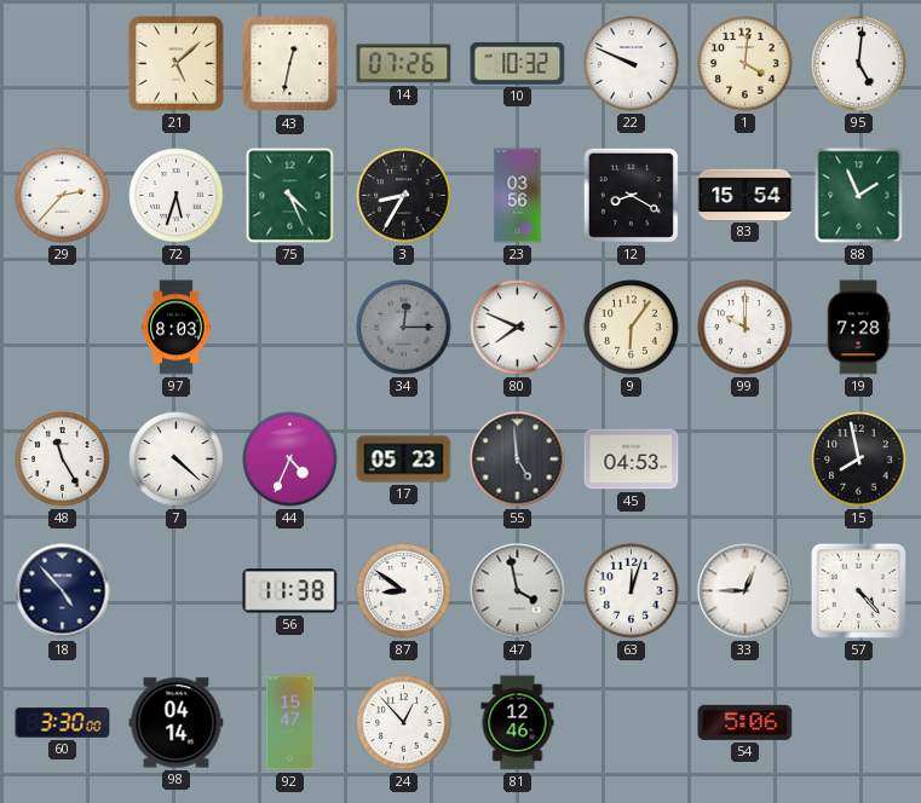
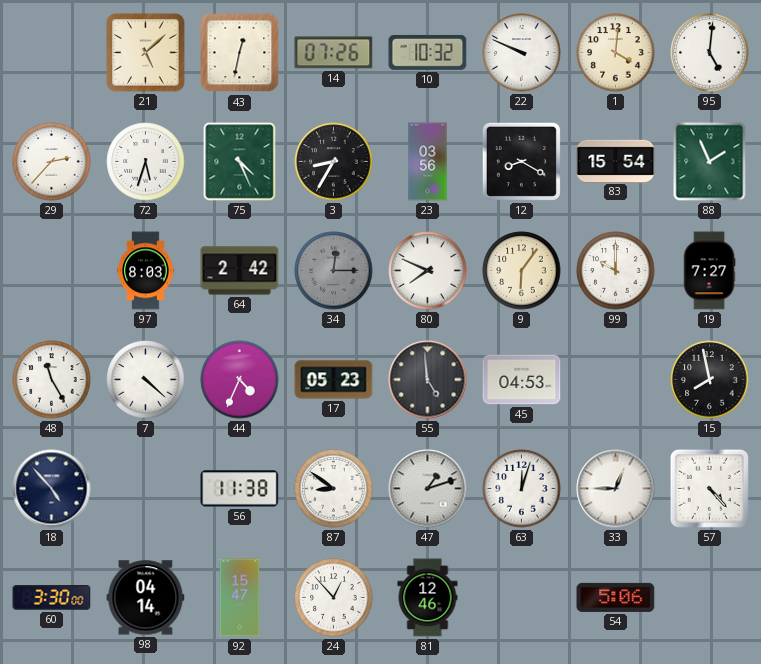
64: none -> 2:42 (240, 271)
19: 7:28 -> 7:27 (709, 271)
47: 3:58 -> 1:12 (428, 489)
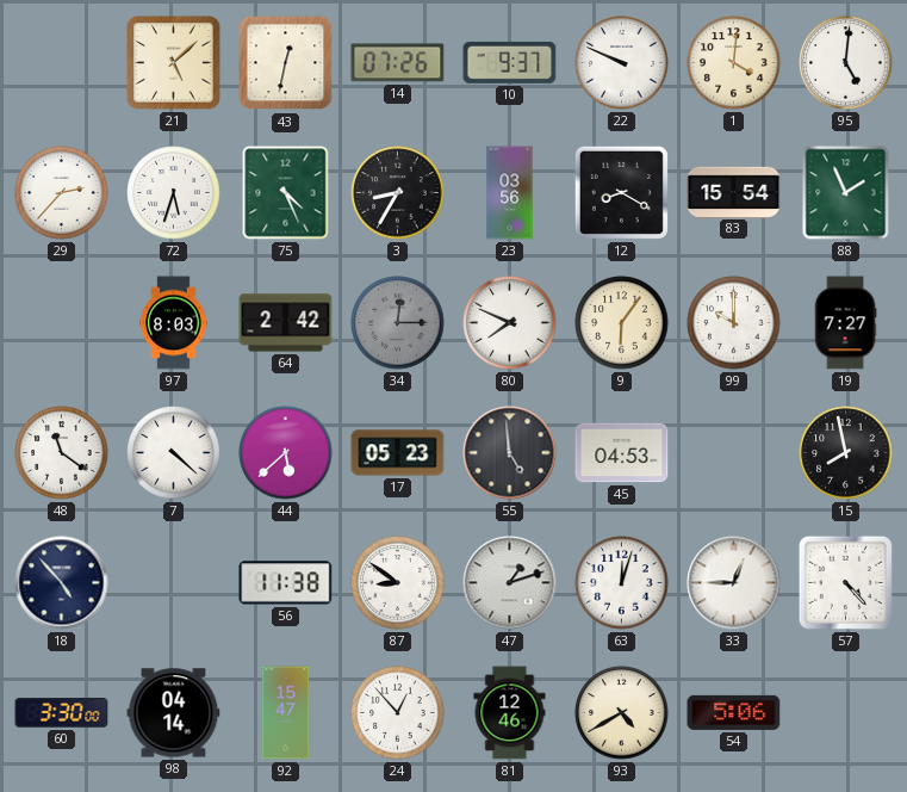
10: 10:32 -> 9:37 (510, 62)
48: 11:25 -> 11:21 (62, 453)
44: 4:34 -> 5:38 (286, 453)
93: none -> 4:40 (622, 713)
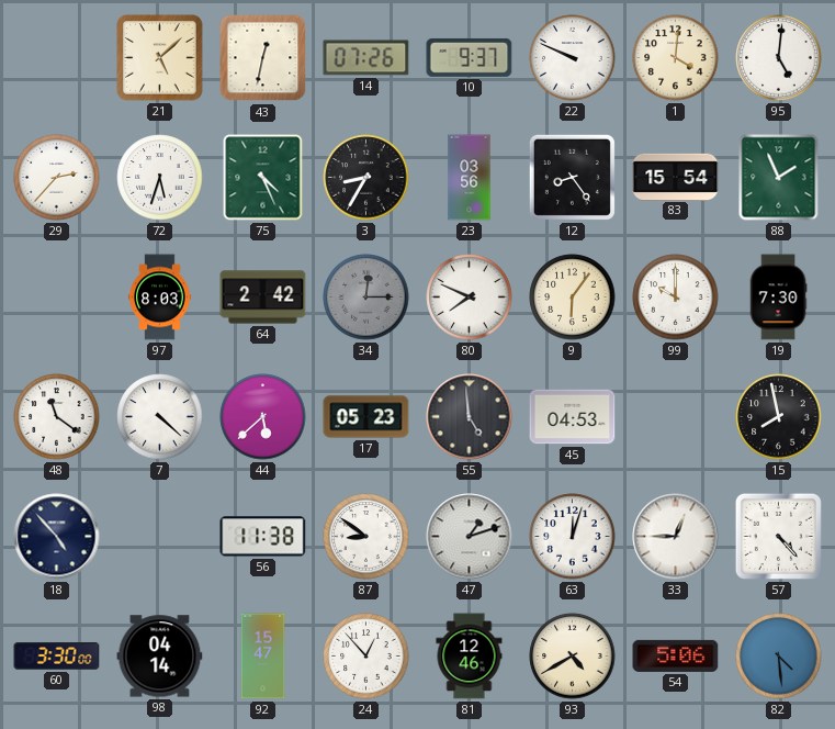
12: 8:20 -> 8:24 (572, 177)
19: 7:27 -> 7:30 (778, 298)
82: none -> 4:29 (779, 657)
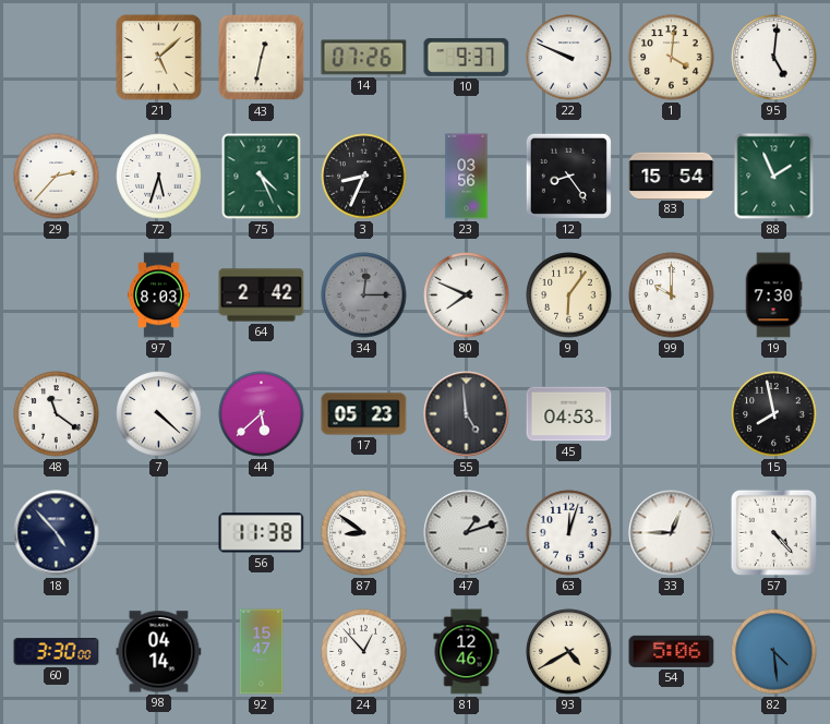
3: 8:35 -> 8:34 (364, 177)
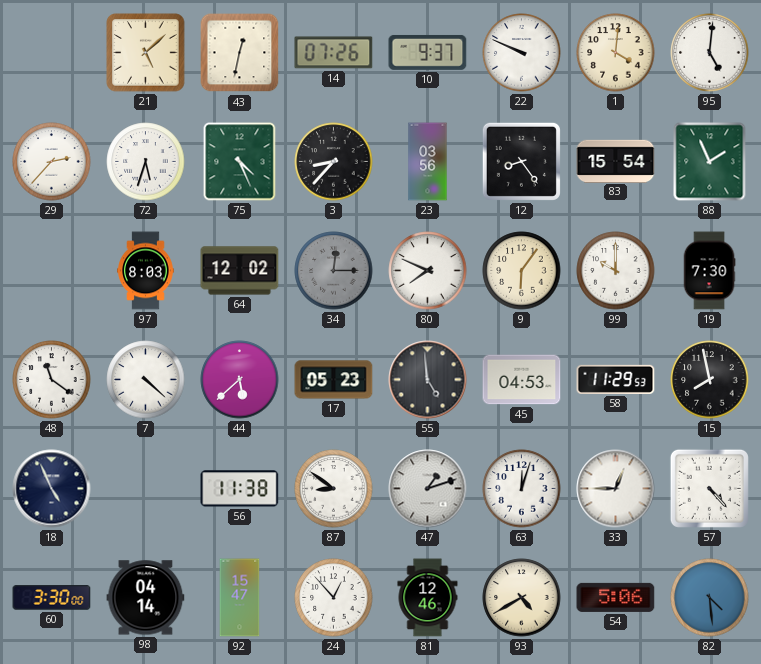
3: 8:34 -> 8:37 (334, 162)
64: 2:42 -> 12:02 (240, 271)
58: none -> 11:29 (616, 379)
18: 4:53 -> 4:56 (52, 489)
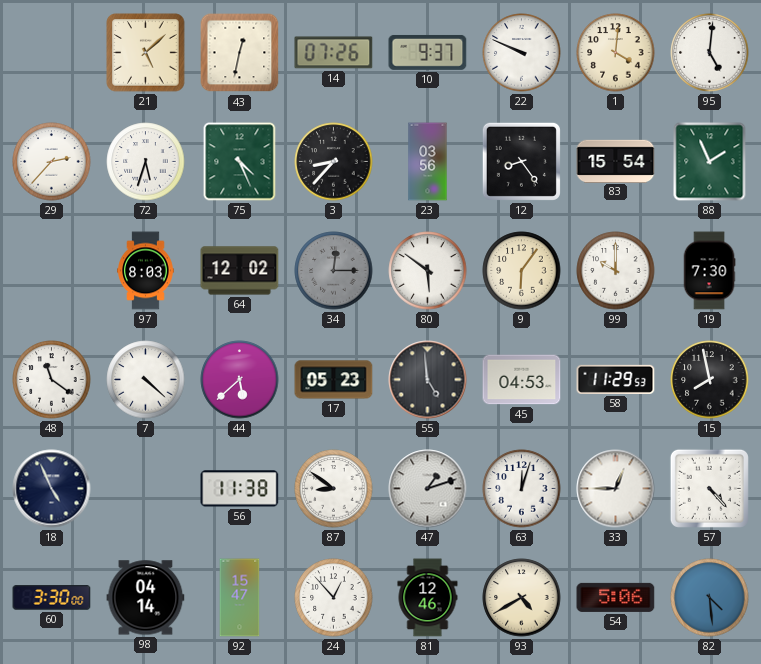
80: 7:49 -> 5:51 (428, 271)
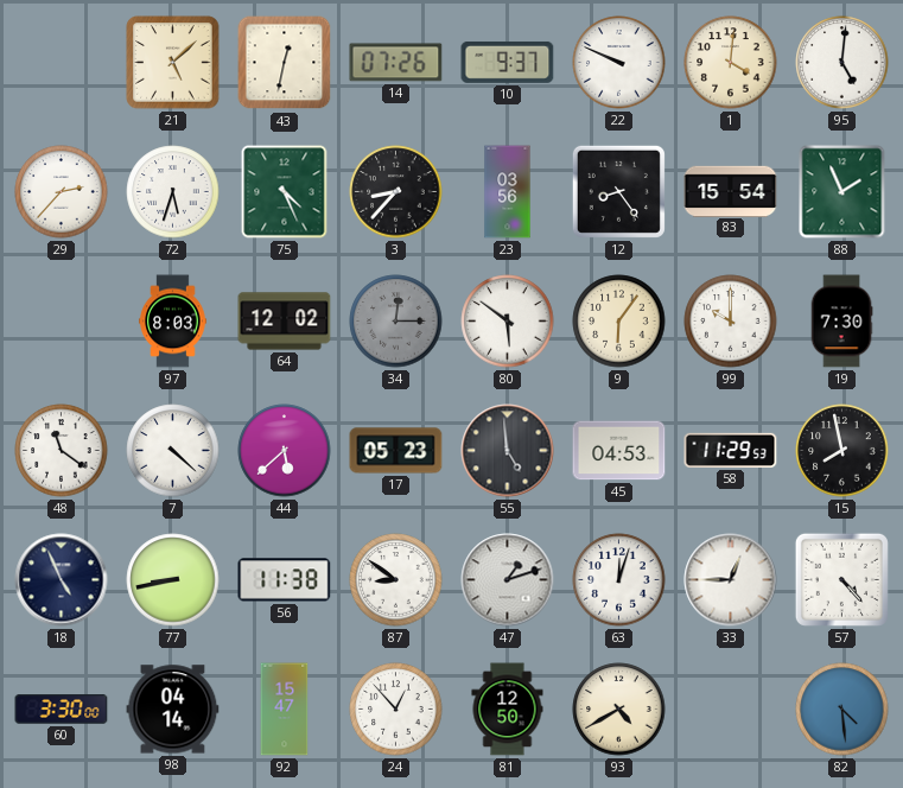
77: none -> 8:43 (173, 580)
81: 12:46 -> 12:50 (508, 710)
54: 5:06 -> none (616, 597)
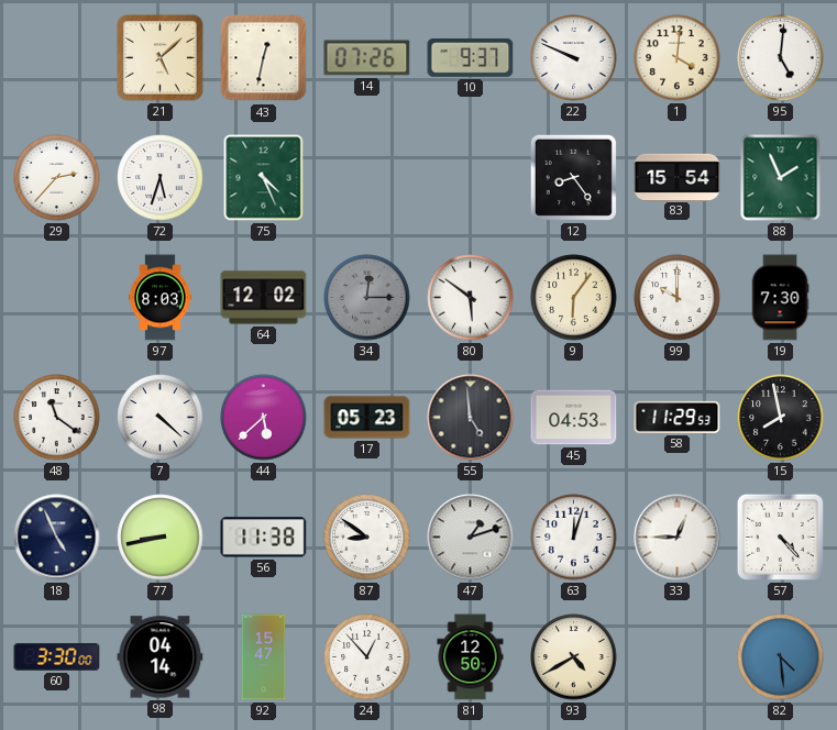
3: 8:37 -> none (396, 192)
23: 03:56 -> none (508, 192)
